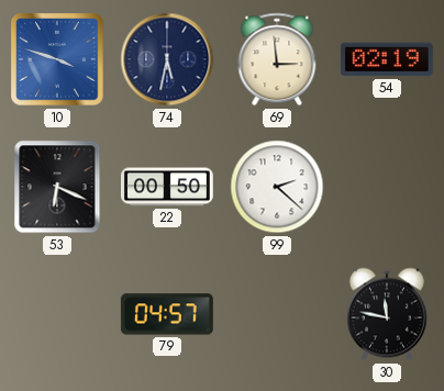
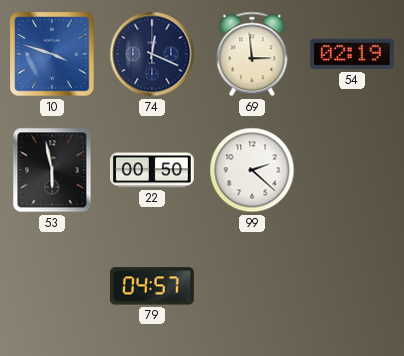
74: 5:32 -> 12:19 (152, 54)
53: 6:19 -> 5:58 (52, 170)
30: 11:47 -> none (387, 314)
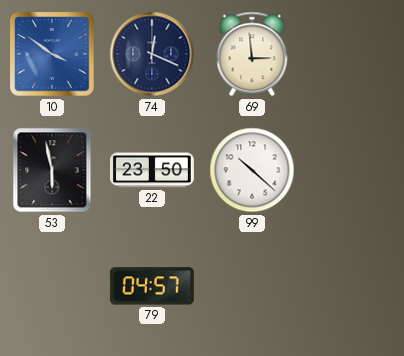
10: 3:48 -> 3:51 (52, 54)
54: 02:19 -> none (352, 54)
22: 00:50 -> 23:50 (153, 170)
99: 2:22 -> 10:22 (252, 170)
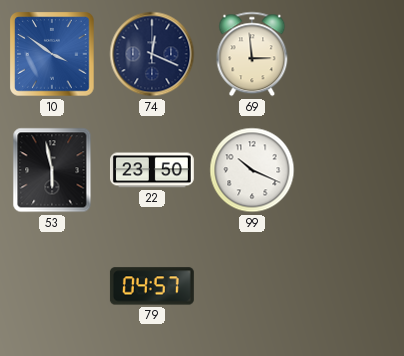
99: 10:22 -> 10:19 (252, 170)
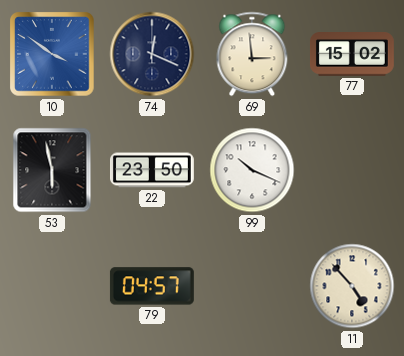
77: none -> 15:02 (352, 55)
11: none -> 4:53 (352, 286)
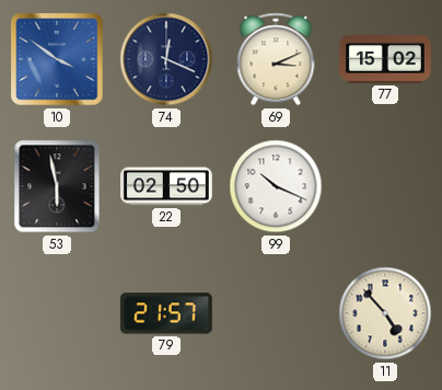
69: 2:59 -> 3:11 (276, 59)
22: 23:50 -> 02:50 (167, 186)
79: 04:57 -> 21:57 (166, 313)
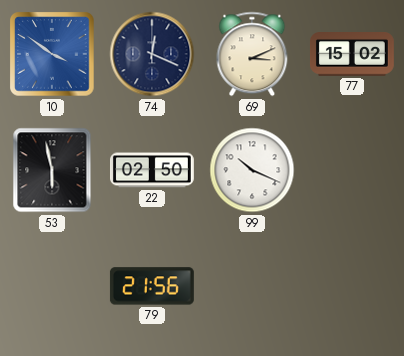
79: 21:57 -> 21:56 (152, 286)
11: 4:53 -> none (385, 313)
